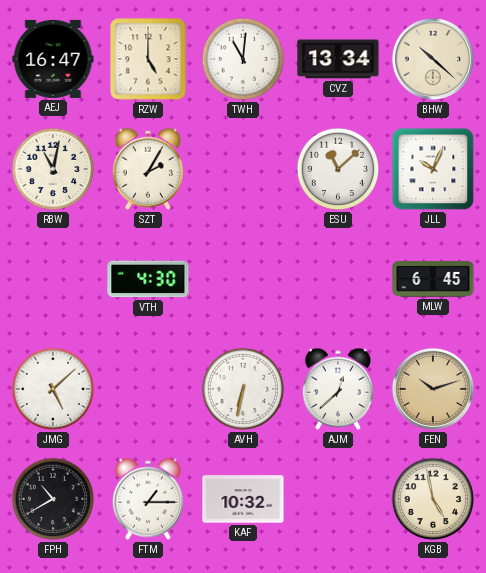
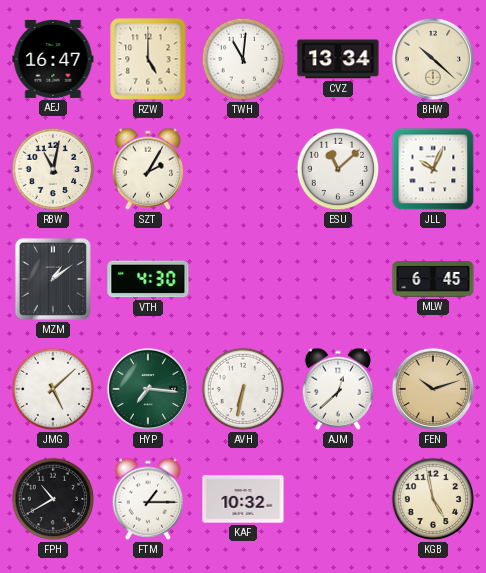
MZM: none -> 1:09 (53, 279)
HYP: none -> 7:16 (148, 389)
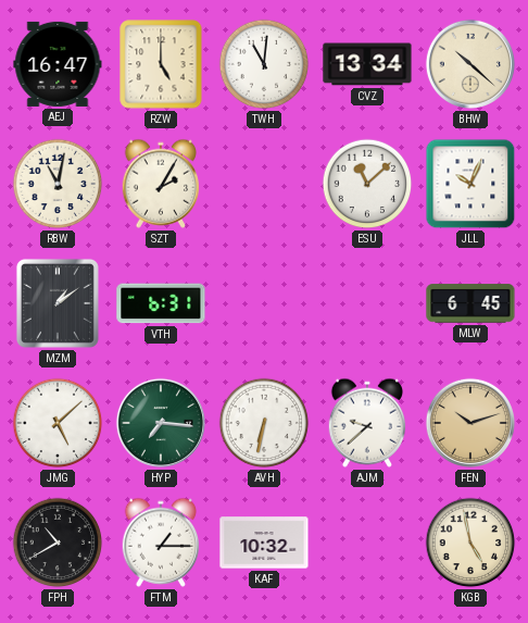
VTH: 4:30 -> 6:31 (161, 303)
AJM: 12:38 -> 9:38 (367, 423)
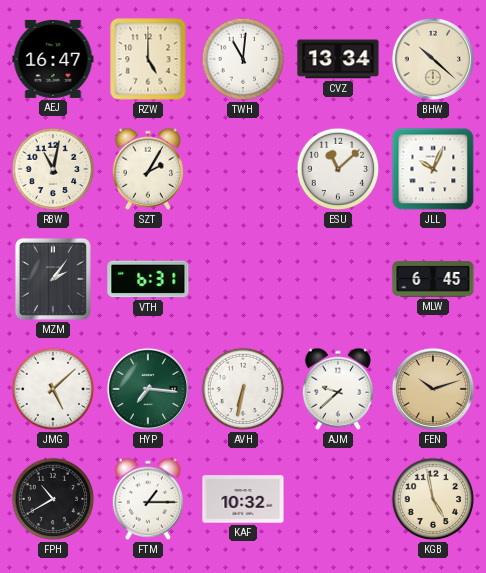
MZM: 1:09 -> 2:06 (53, 279)
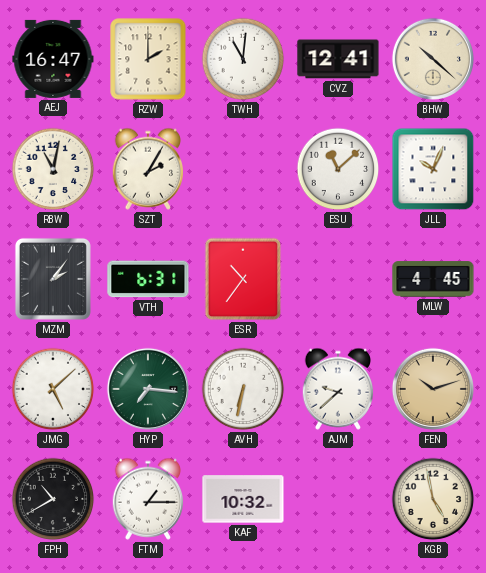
RZW: 5:00 -> 2:00 (148, 59)
CVZ: 13:34 -> 12:41 (338, 59)
ESR: none -> 10:36 (243, 279)
MLW: 6:45 -> 4:45 (433, 279)
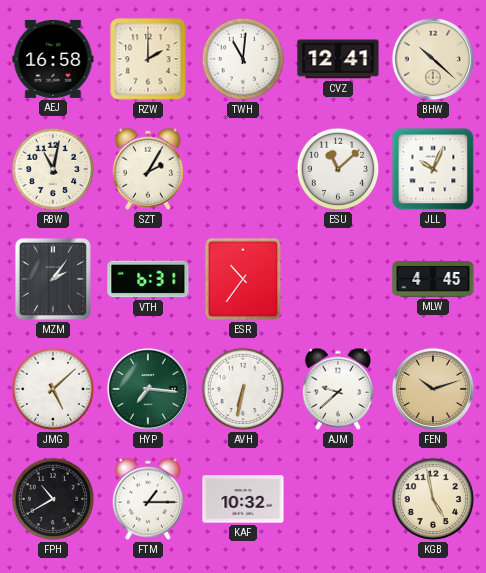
AEJ: 16:47 -> 16:58 (53, 59)
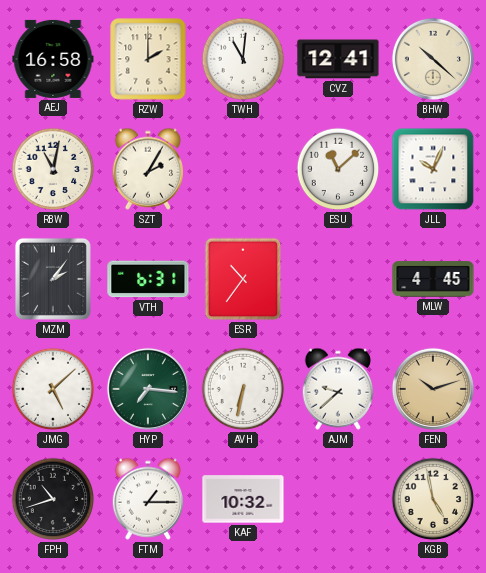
FPH: 10:40 -> 10:42 (53, 499)
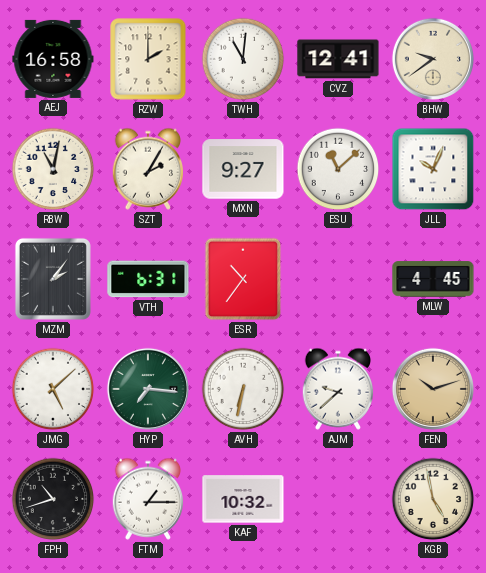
BHW: 10:22 -> 9:39 (433, 59)
MXN: none -> 9:27 (243, 169)
